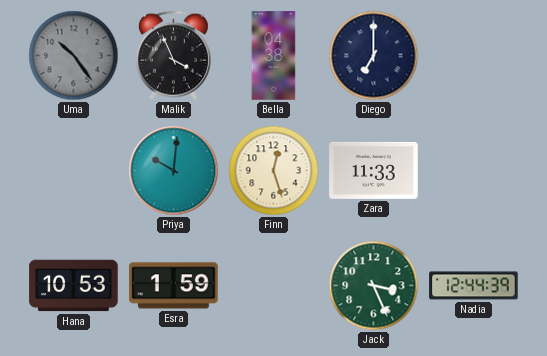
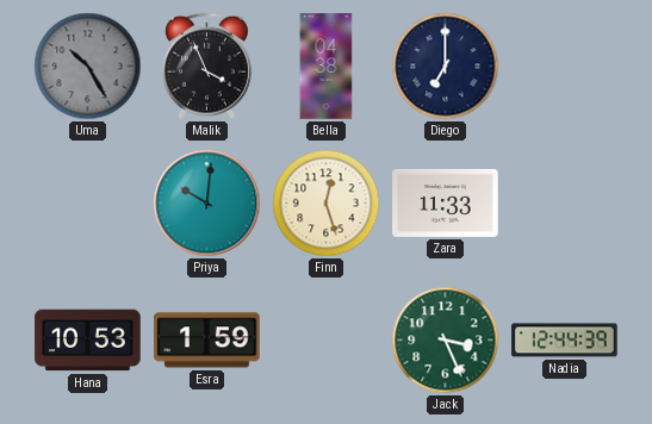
Uma: 10:24 -> 10:25 (88, 67)
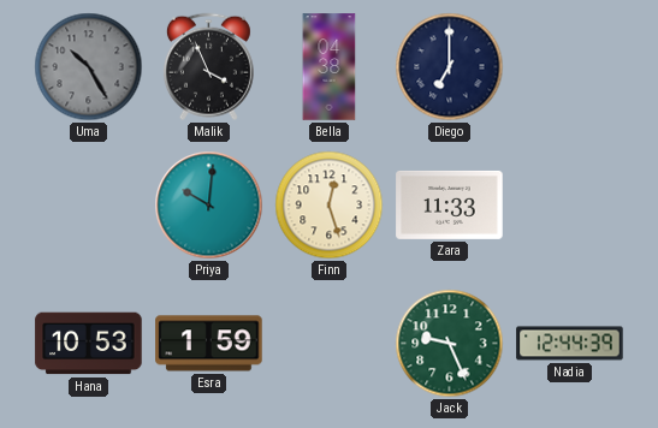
Jack: 3:26 -> 9:26 (450, 344)
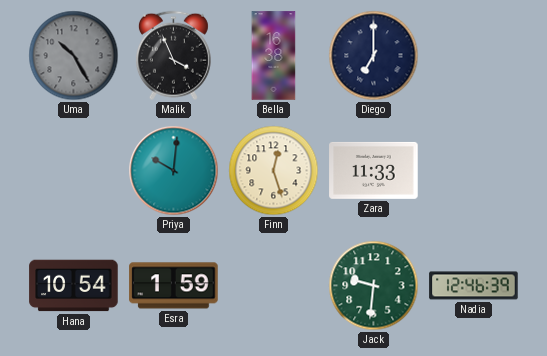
Bella: 04:38 -> 16:38 (274, 56)
Hana: 10:53 -> 10:54 (74, 286)
Jack: 9:26 -> 9:31 (374, 286)
Nadia: 12:44 -> 12:46 (474, 286)
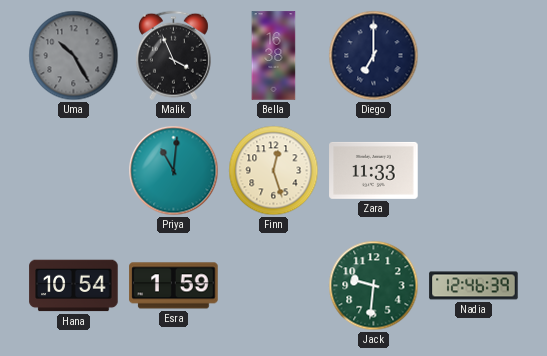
Priya: 10:01 -> 11:01 (174, 171)
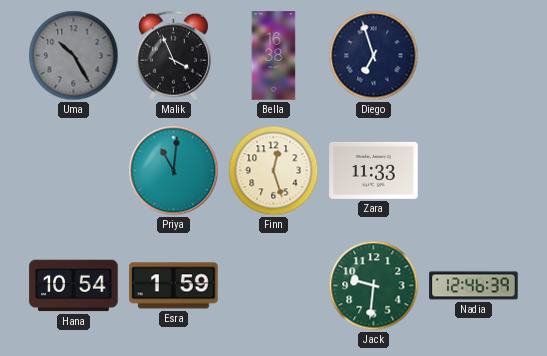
Diego: 7:00 -> 6:57 (374, 56)
